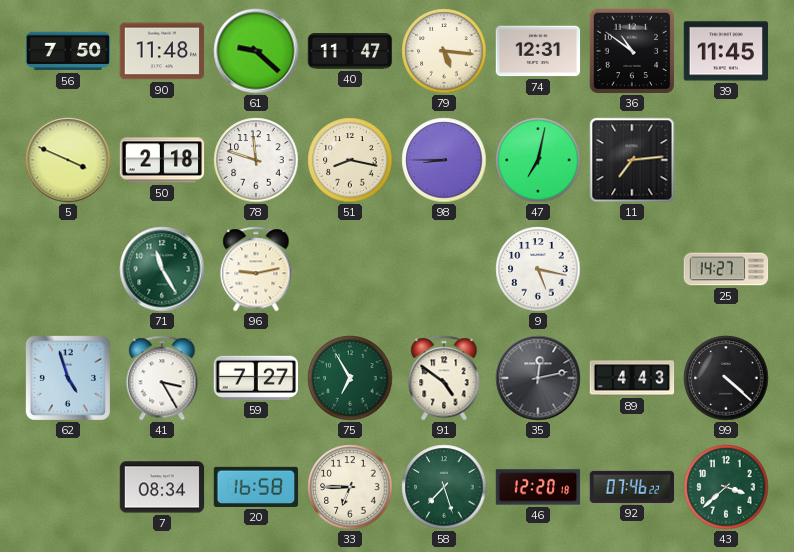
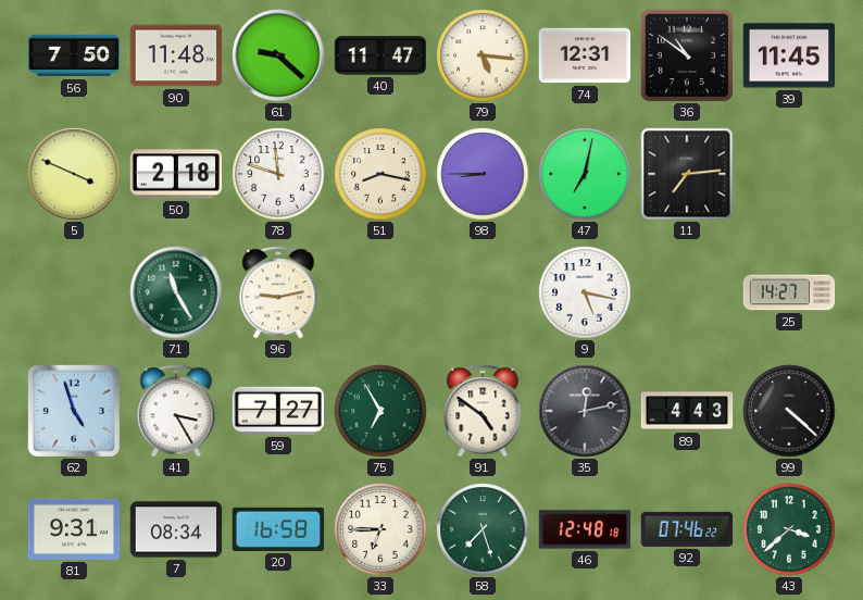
81: none -> 9:31 (74, 529)
46: 12:20 -> 12:48 (585, 529)
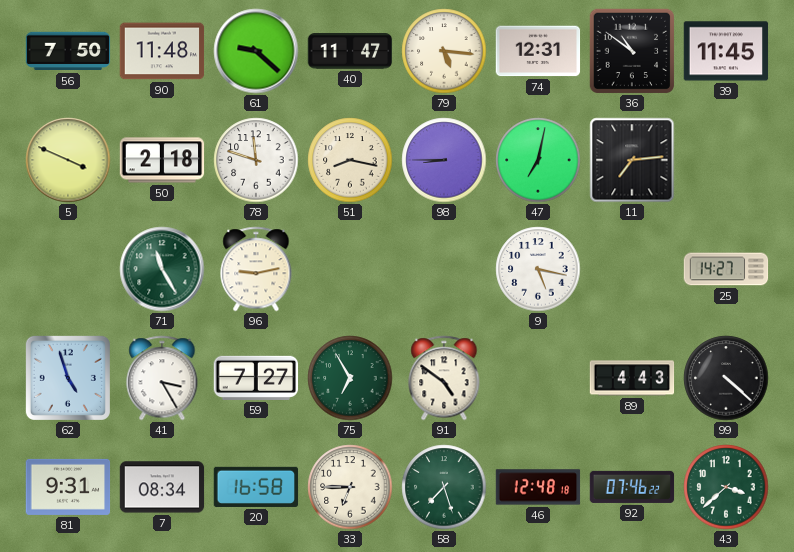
35: 12:13 -> none (585, 411)
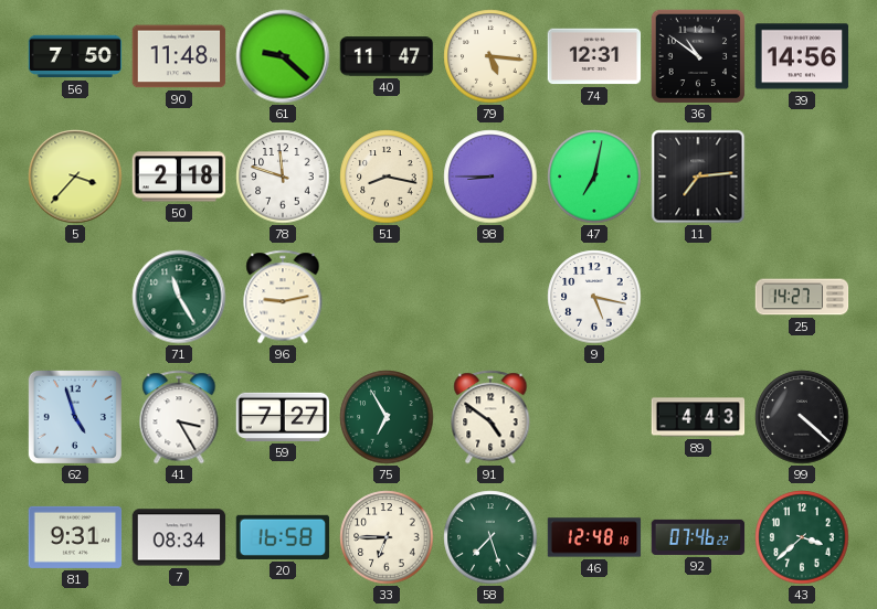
39: 11:45 -> 14:56 (802, 56)
5: 3:49 -> 3:37 (75, 177)
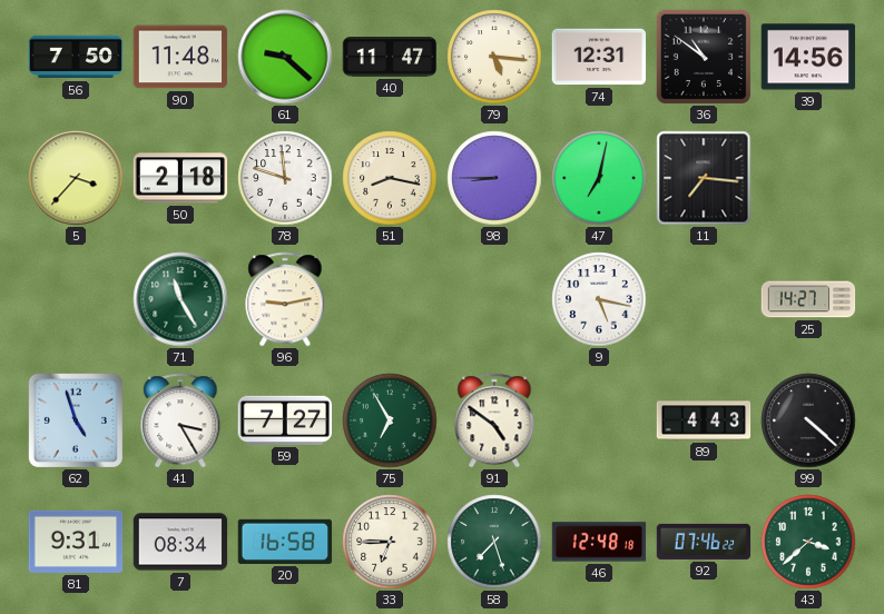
11: 7:14 -> 7:16 (704, 178)
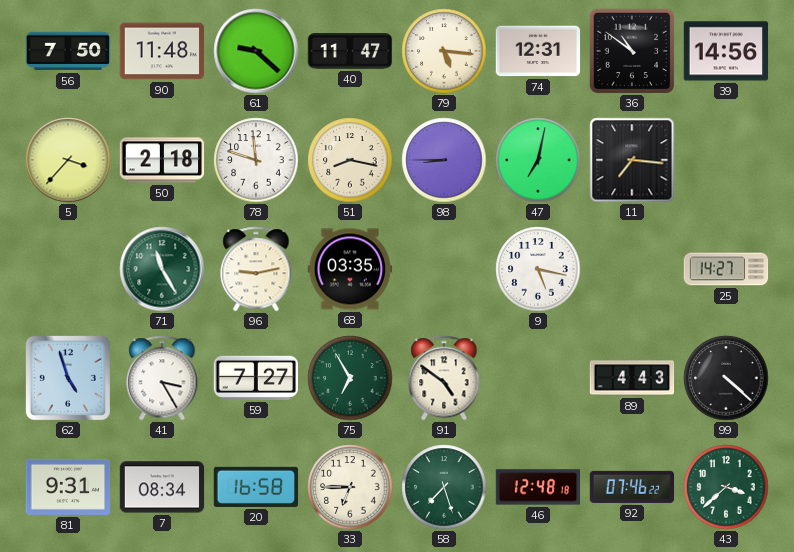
68: none -> 03:35 (350, 269)
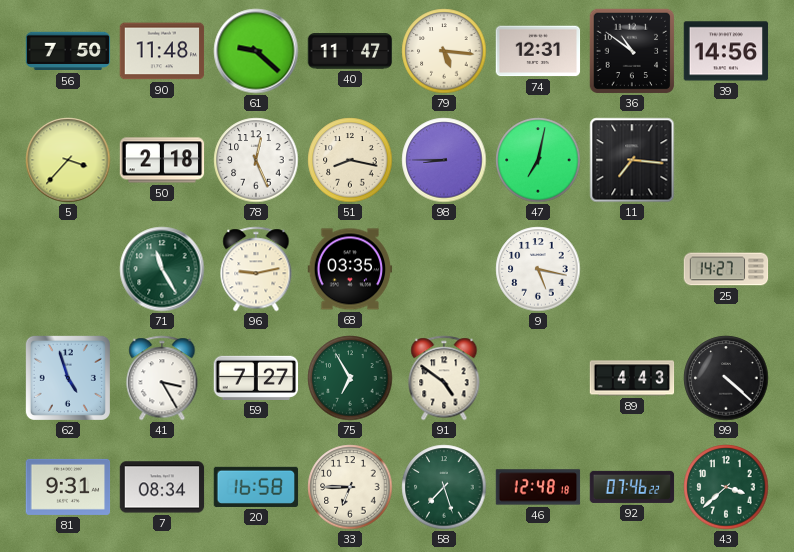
78: 11:48 -> 12:26 (256, 160)
